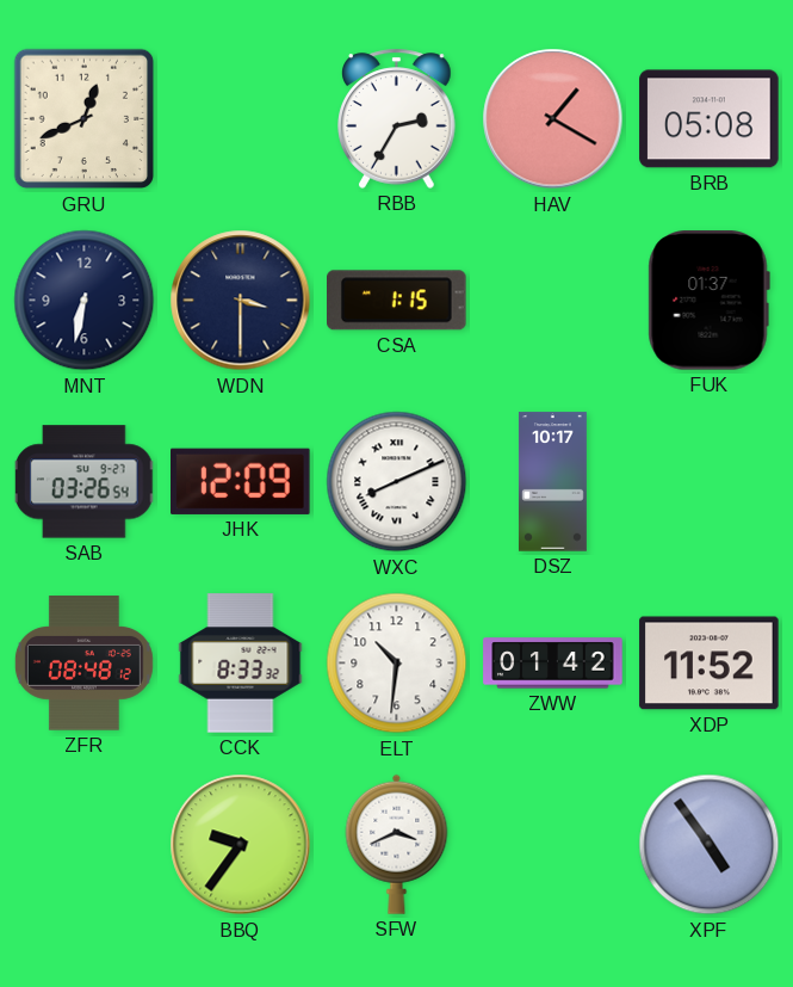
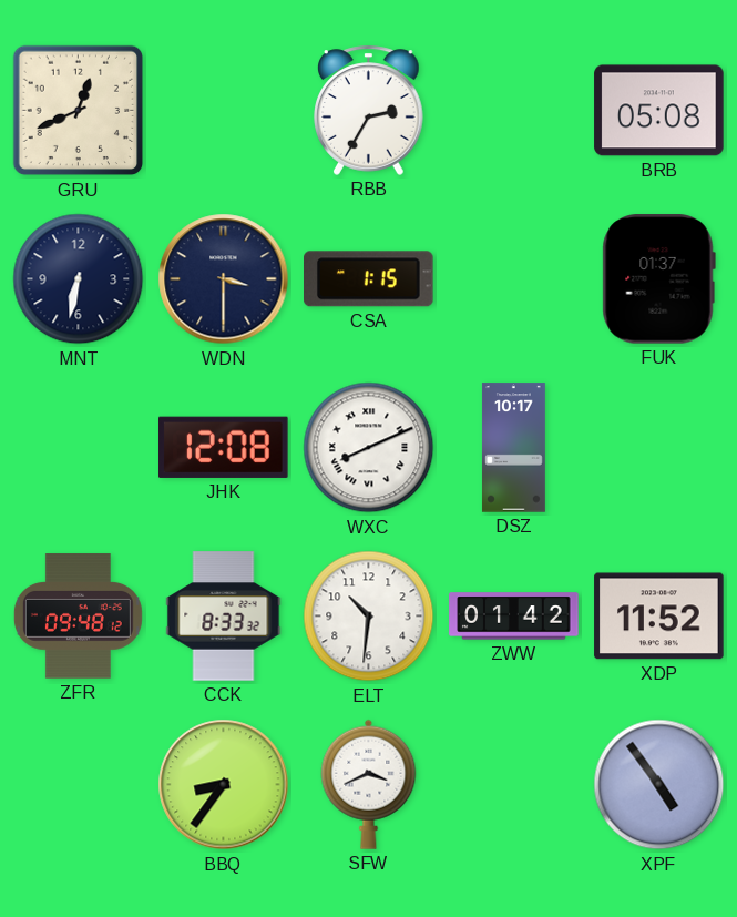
HAV: 1:20 -> none (553, 119)
SAB: 03:26 -> none (85, 482)
JHK: 12:09 -> 12:08 (224, 447)
ZFR: 08:48 -> 09:48 (78, 617)
BBQ: 9:36 -> 8:36 (224, 785)
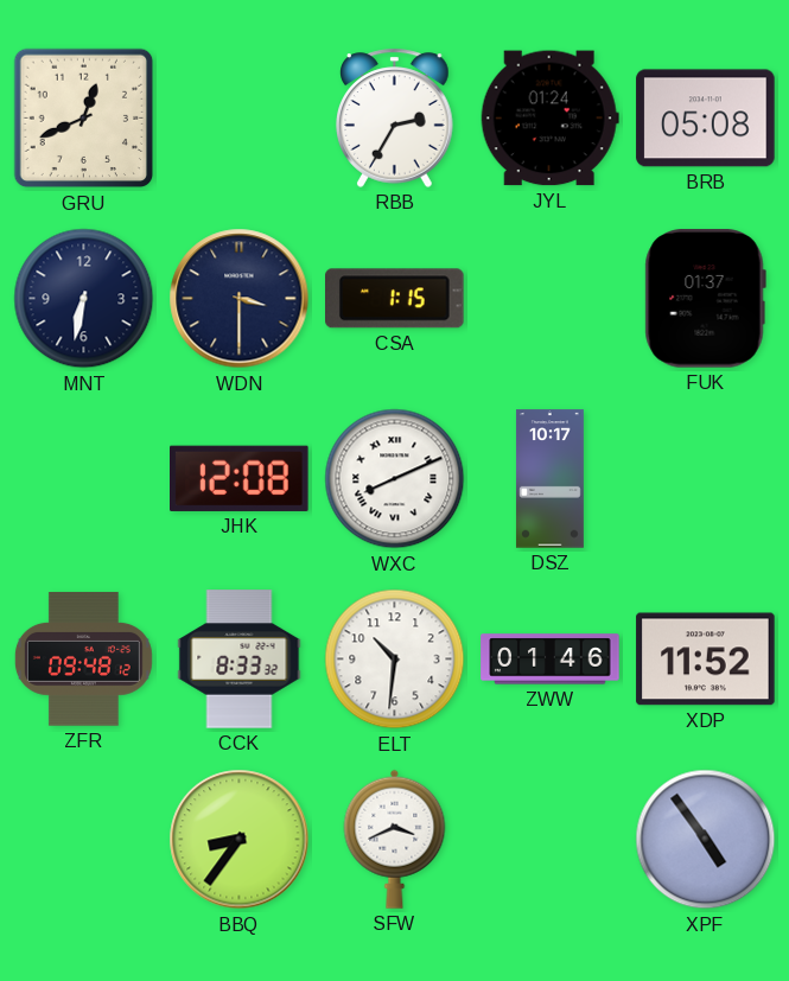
JYL: none -> 01:24 (549, 119)
ZWW: 01:42 -> 01:46 (551, 660)
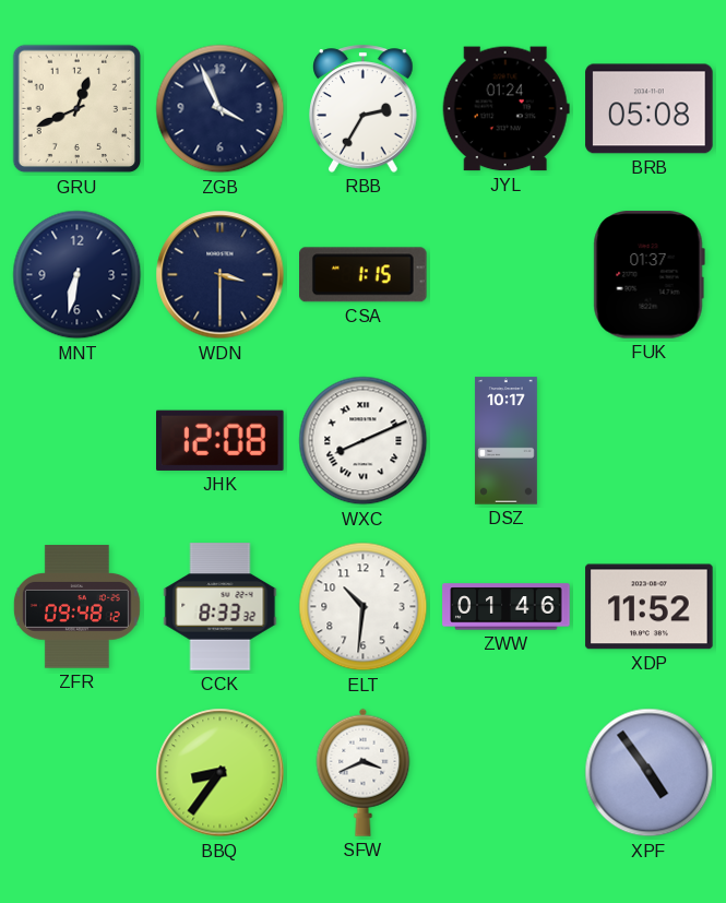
ZGB: none -> 3:56 (221, 109)
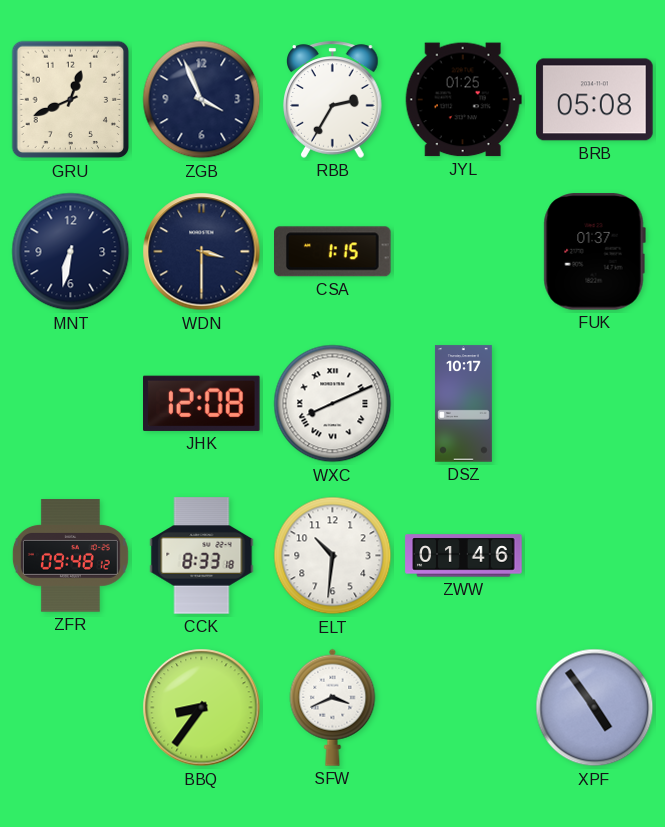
JYL: 01:24 -> 01:25 (463, 100)
CCK: 8:33:32 -> 8:33:18 (202, 556)
XDP: 11:52 -> none (650, 607)
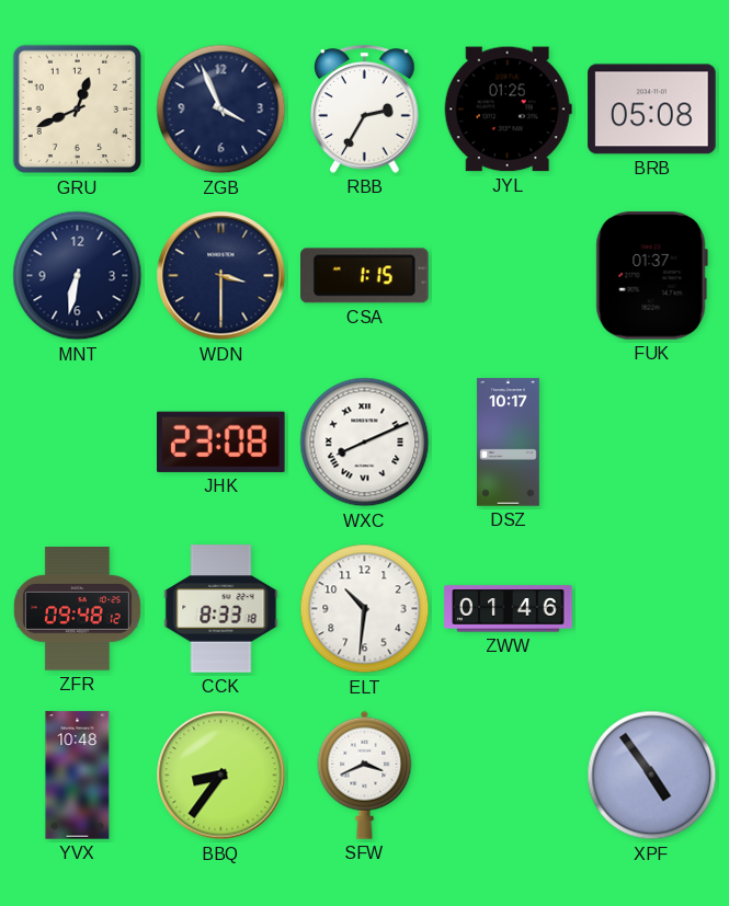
JHK: 12:08 -> 23:08 (221, 441)
YVX: none -> 10:48 (78, 776)
